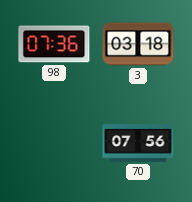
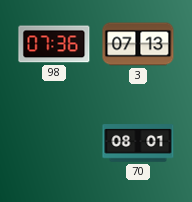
3: 03:18 -> 07:13 (138, 44)
70: 07:56 -> 08:01 (138, 143)
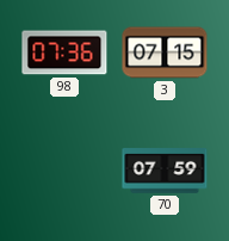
3: 07:13 -> 07:15 (165, 52)
70: 08:01 -> 07:59 (165, 171)
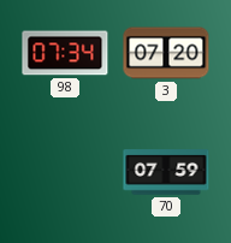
98: 07:36 -> 07:34 (65, 53)
3: 07:15 -> 07:20 (166, 53)
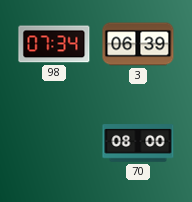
3: 07:20 -> 06:39 (138, 44)
70: 07:59 -> 08:00 (138, 143)
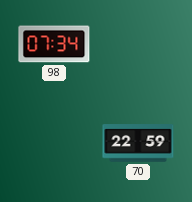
3: 06:39 -> none (138, 44)
70: 08:00 -> 22:59 (138, 143)
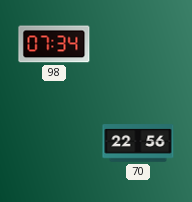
70: 22:59 -> 22:56 (138, 143)
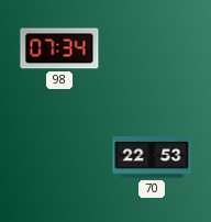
70: 22:56 -> 22:53 (152, 157)
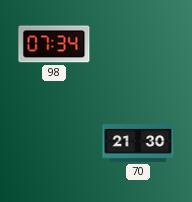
70: 22:53 -> 21:30 (138, 143)
